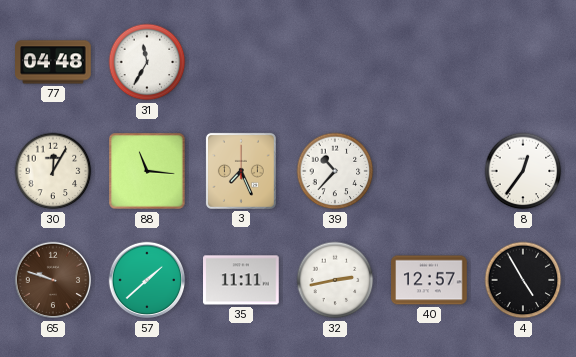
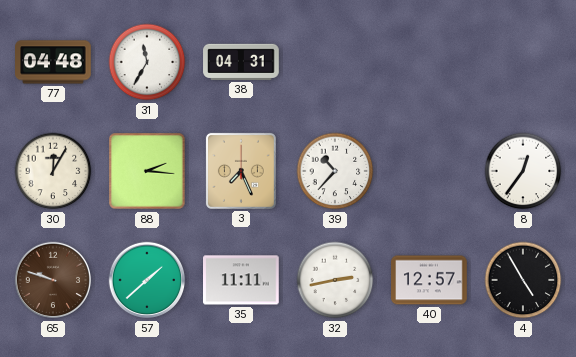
38: none -> 04:31 (241, 62)
88: 11:16 -> 2:16 (147, 171)
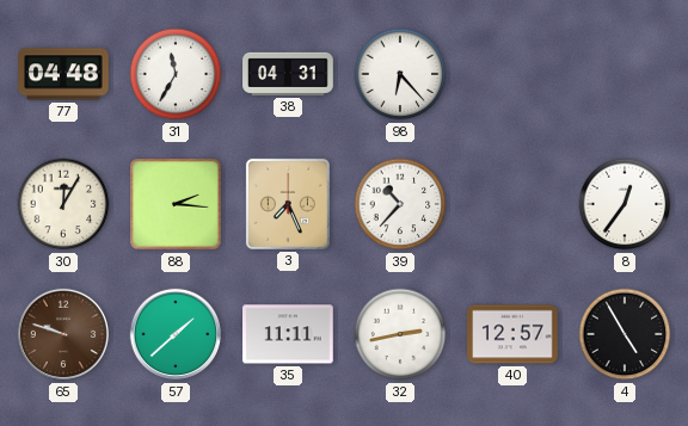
98: none -> 6:23 (400, 74)
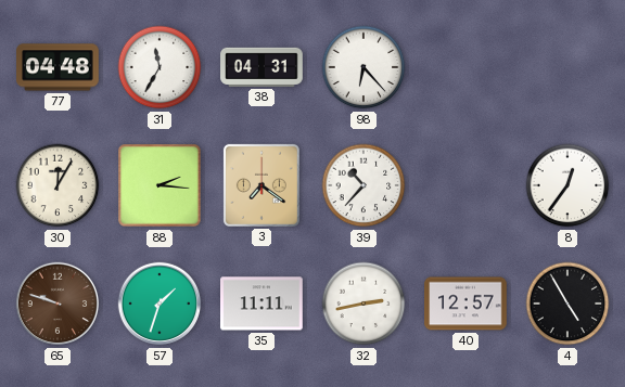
3: 7:26 -> 7:21 (262, 185)
57: 1:38 -> 1:33 (160, 304)
